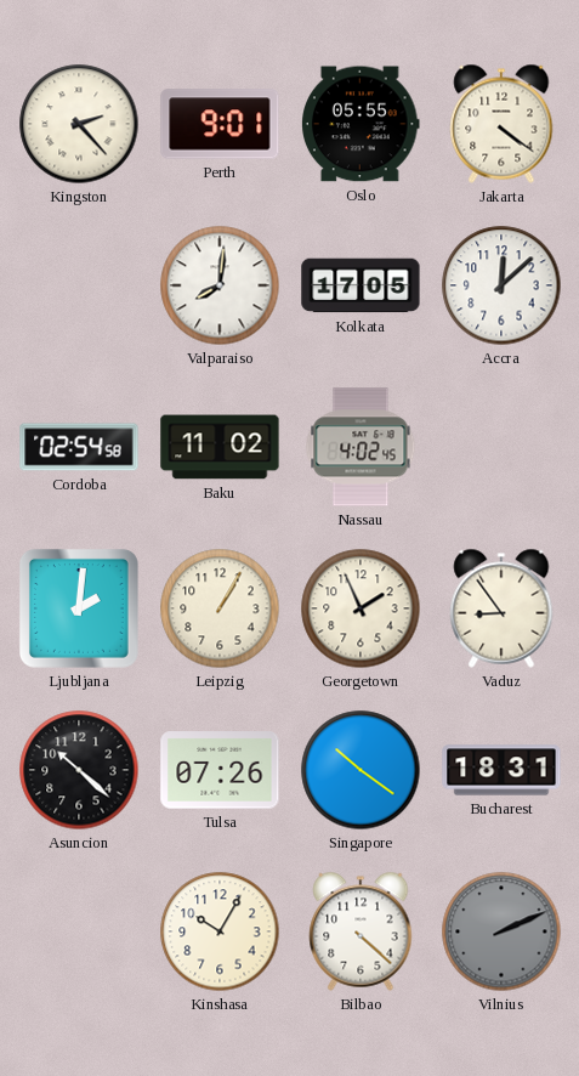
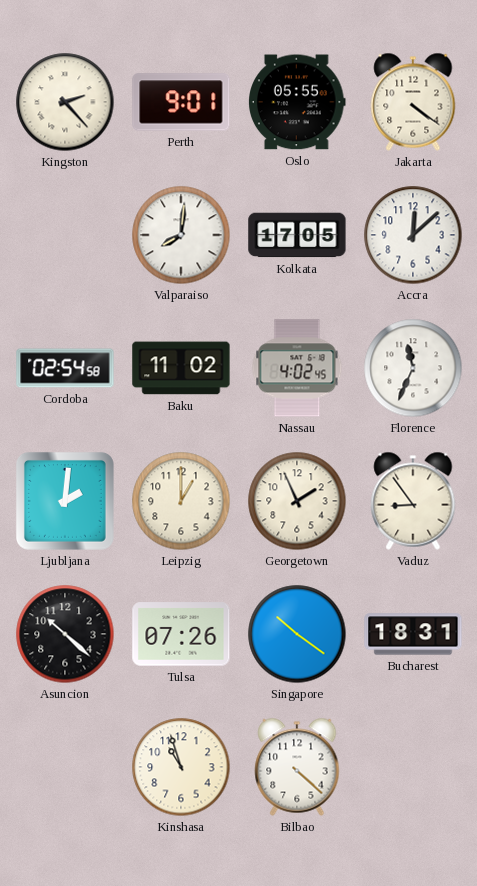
Florence: none -> 11:34 (413, 368)
Leipzig: 1:05 -> 1:00 (181, 501)
Kinshasa: 10:05 -> 10:57 (181, 767)
Vilnius: 2:11 -> none (501, 931)
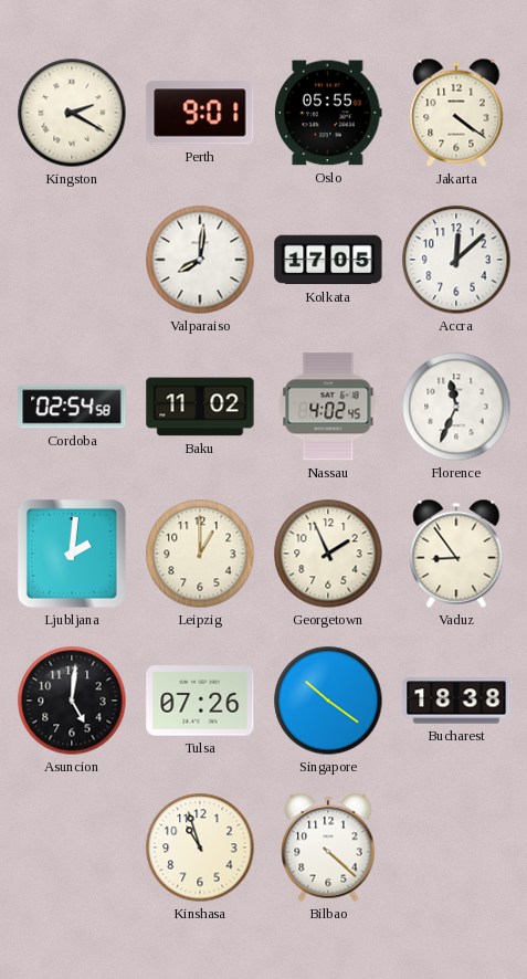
Kingston: 2:23 -> 2:20 (72, 113)
Asuncion: 10:22 -> 5:01 (72, 701)
Bucharest: 18:31 -> 18:38 (456, 701)
